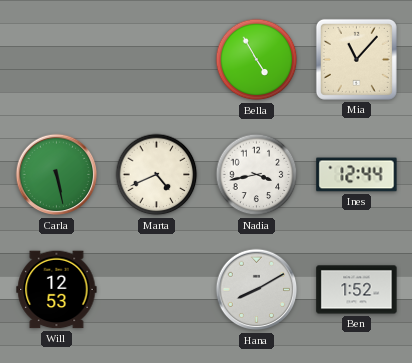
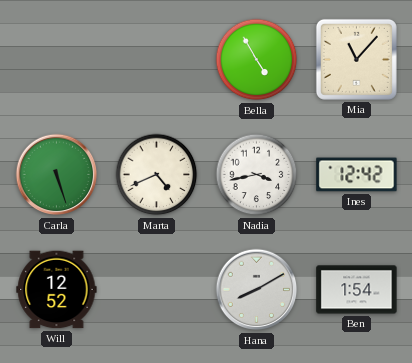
Carla: 5:28 -> 5:27 (57, 175)
Ines: 12:44 -> 12:42 (357, 175)
Will: 12:53 -> 12:52 (57, 290)
Ben: 1:52 -> 1:54 (357, 290)
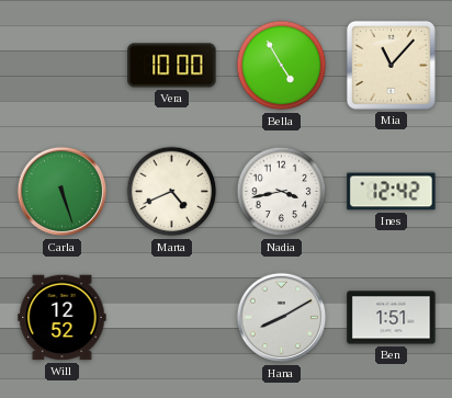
Vera: none -> 10:00 (172, 66)
Ben: 1:54 -> 1:51 (392, 318)
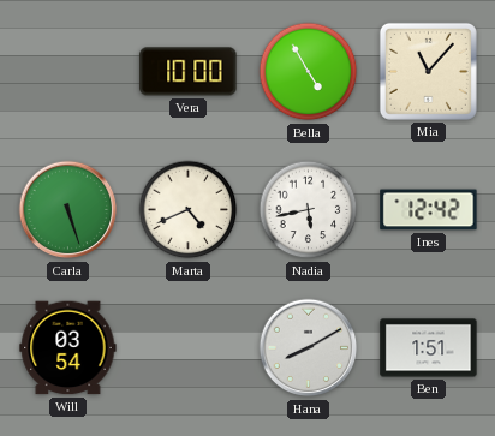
Nadia: 3:43 -> 5:43 (309, 210)
Will: 12:52 -> 03:54 (68, 348)
